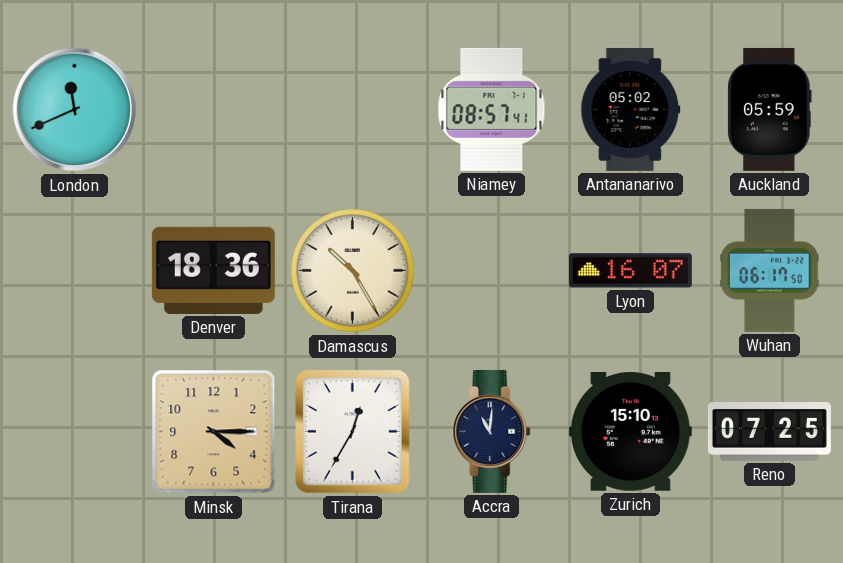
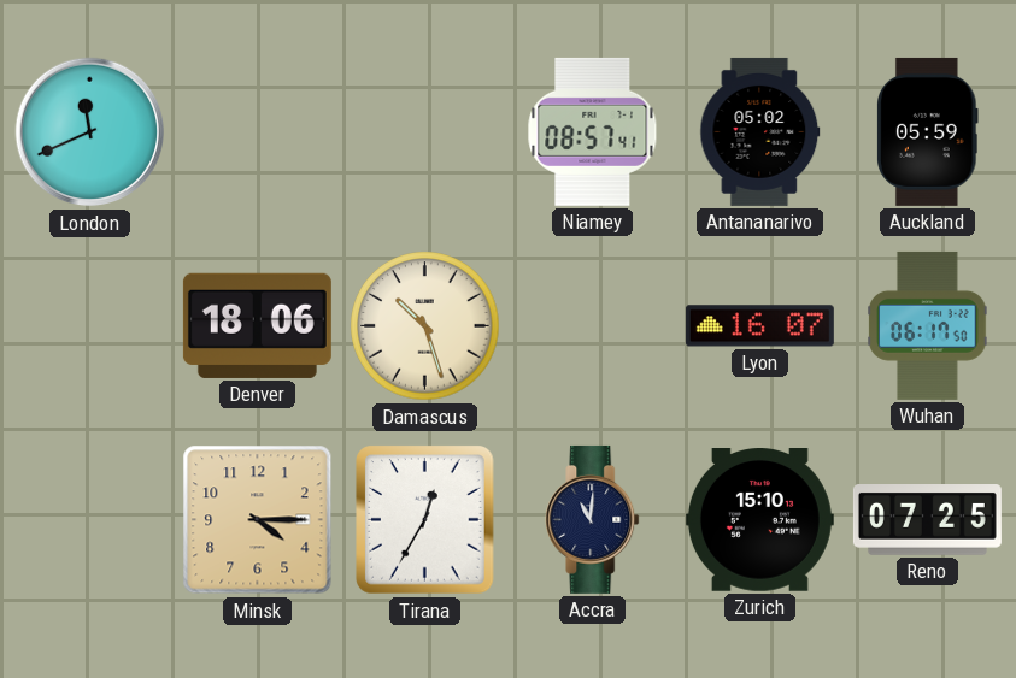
Denver: 18:36 -> 18:06 (257, 325)
Damascus: 10:25 -> 10:27 (425, 326)
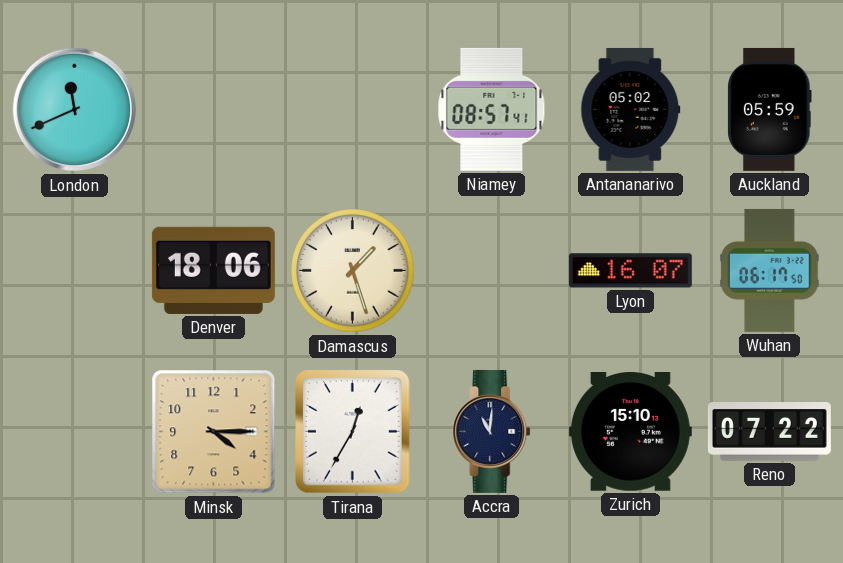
Damascus: 10:27 -> 1:27 (353, 271)
Reno: 07:25 -> 07:22 (769, 432)
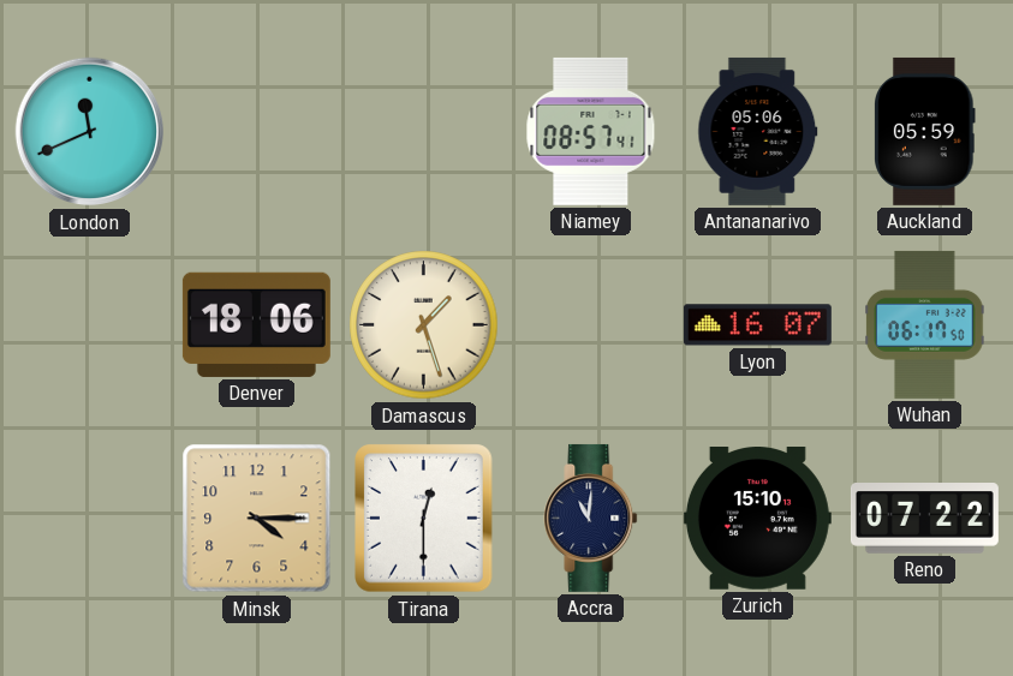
Antananarivo: 05:02 -> 05:06 (758, 131)
Tirana: 12:35 -> 12:30 (424, 519)
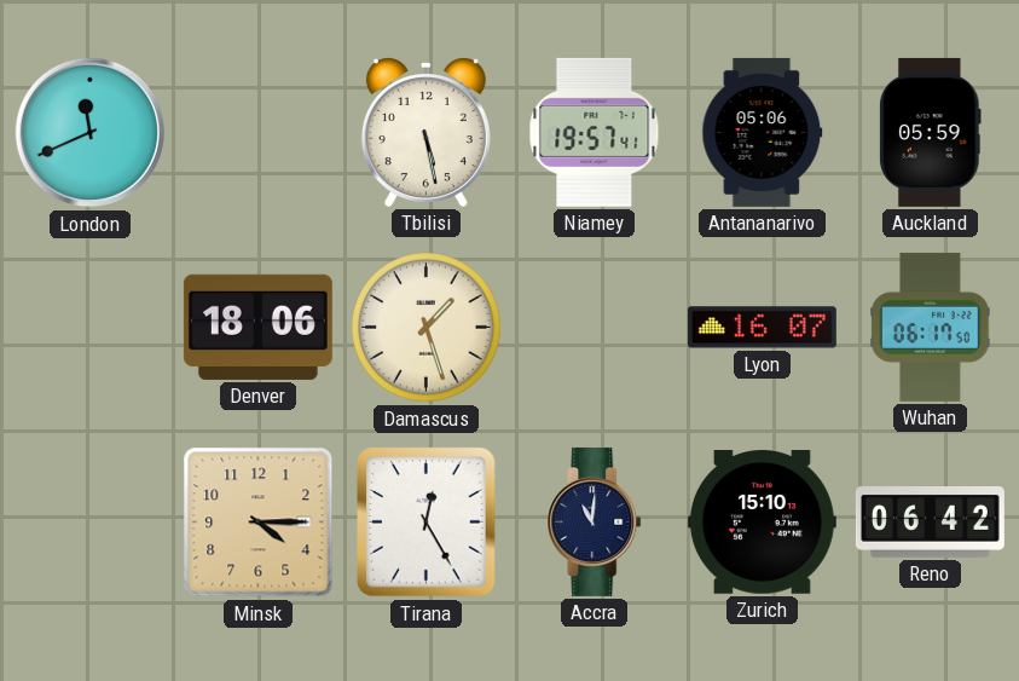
Tbilisi: none -> 5:28 (425, 133)
Niamey: 08:57 -> 19:57 (595, 132)
Tirana: 12:30 -> 12:25 (427, 523)
Reno: 07:22 -> 06:42 (930, 523)
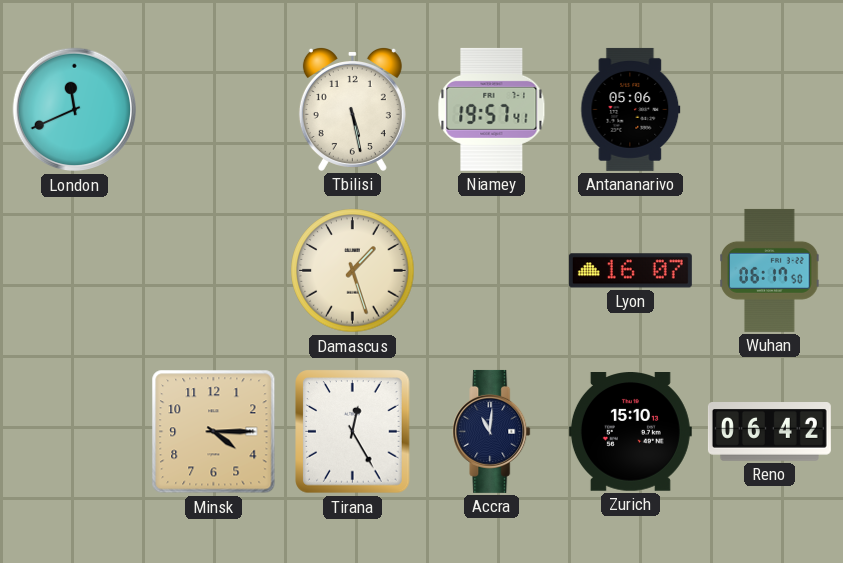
Auckland: 05:59 -> none (931, 132)
Denver: 18:06 -> none (257, 327)
